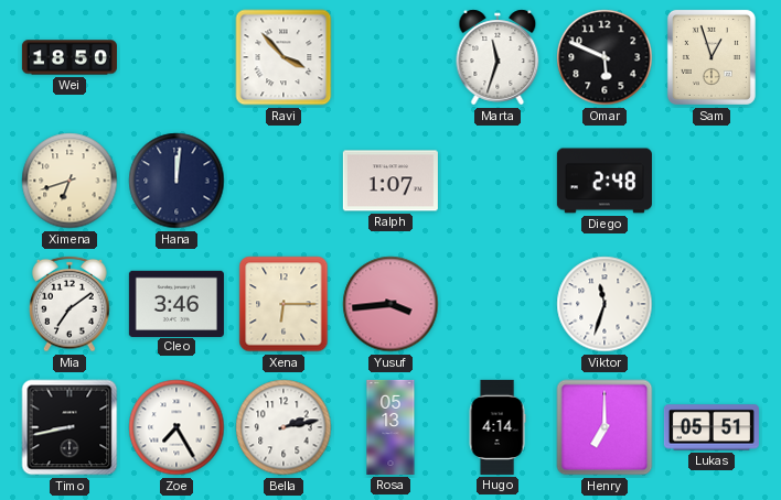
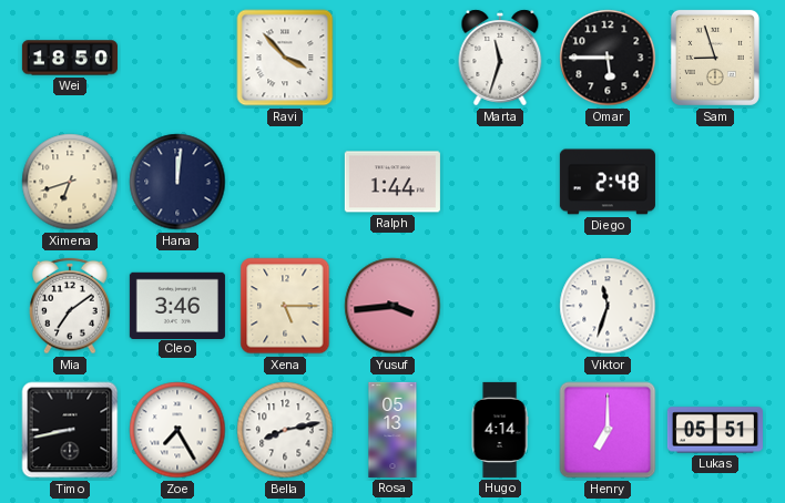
Omar: 5:49 -> 5:45 (608, 58)
Sam: 12:57 -> 8:57 (715, 58)
Ralph: 1:07 -> 1:44 (392, 182)
Xena: 6:15 -> 5:15 (285, 306)
Bella: 2:13 -> 8:13 (285, 430)
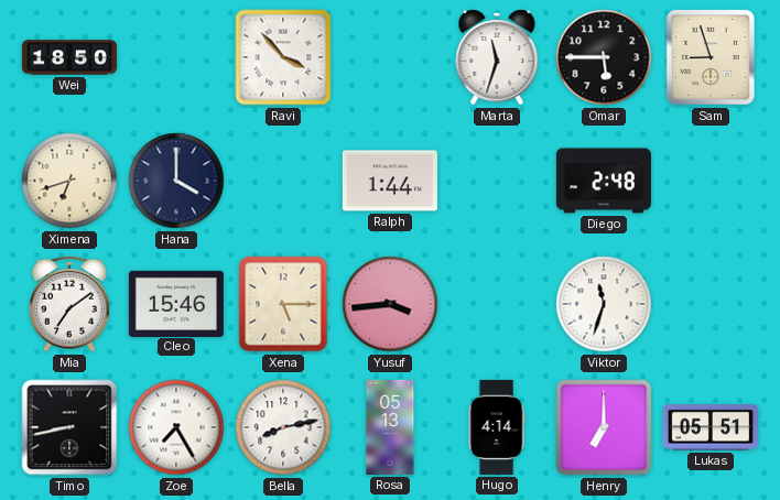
Hana: 12:01 -> 4:00 (176, 181)
Cleo: 3:46 -> 15:46 (176, 303)
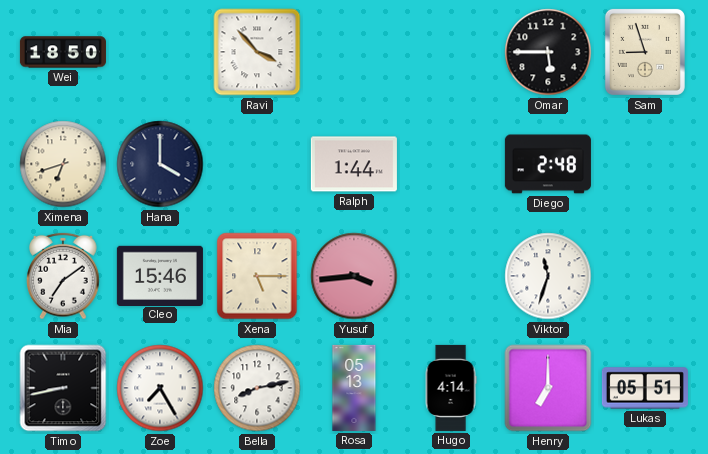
Marta: 11:33 -> none (497, 57)
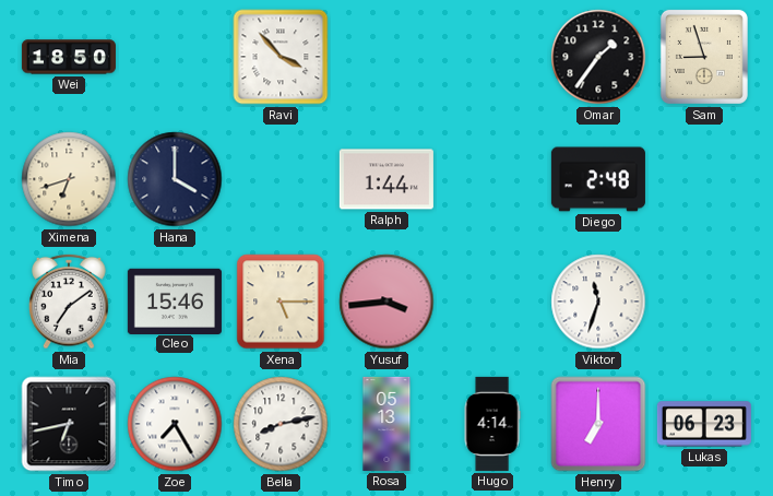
Omar: 5:45 -> 1:36 (598, 57)
Timo: 8:43 -> 6:43 (69, 424)
Lukas: 05:51 -> 06:23 (704, 424)
